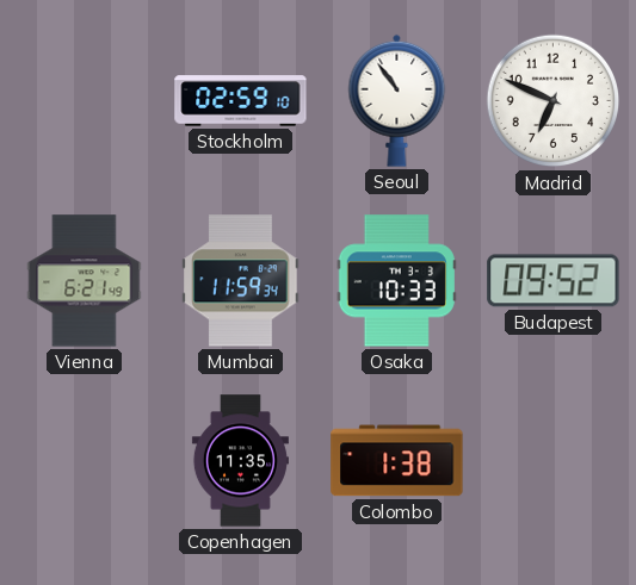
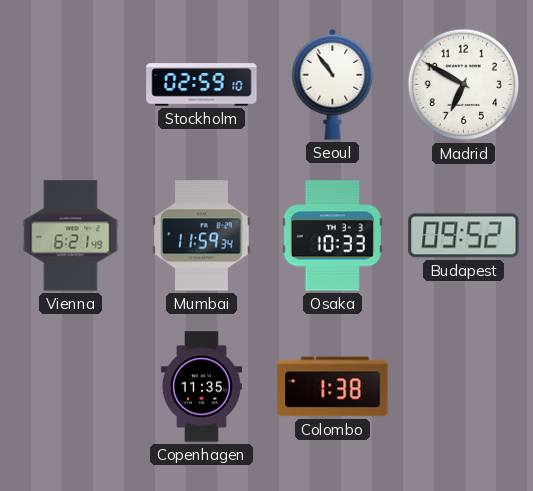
Madrid: 6:49 -> 6:50 (464, 85)
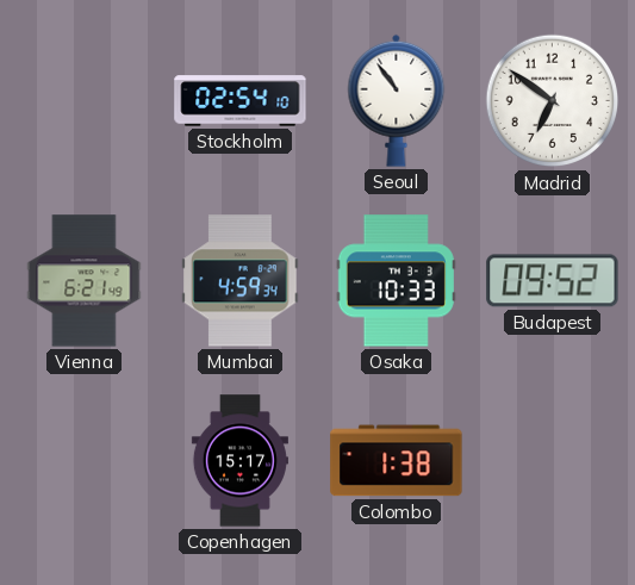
Stockholm: 02:59 -> 02:54 (241, 101)
Madrid: 6:50 -> 6:51 (553, 101)
Mumbai: 11:59 -> 4:59 (241, 281)
Copenhagen: 11:35 -> 15:17 (239, 461)
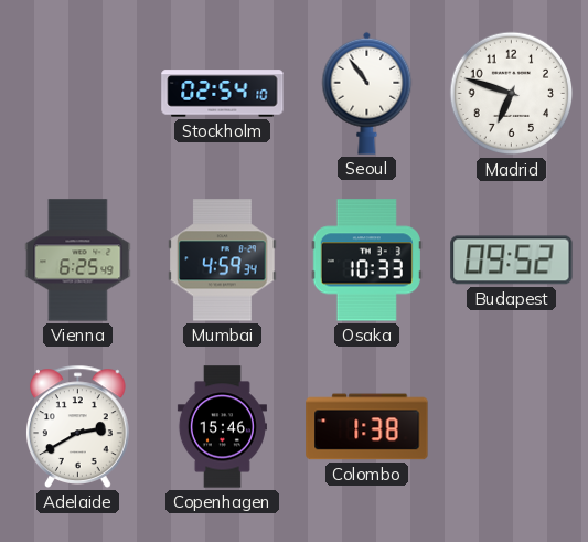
Madrid: 6:51 -> 6:48 (512, 94)
Vienna: 6:21 -> 6:25 (78, 261)
Adelaide: none -> 2:40 (78, 426)
Copenhagen: 15:17 -> 15:46 (222, 427)
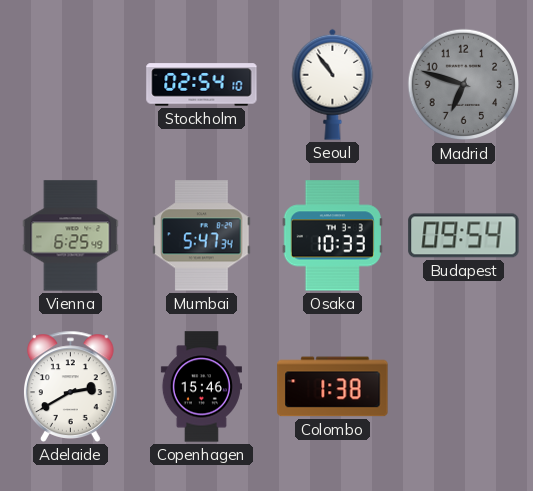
Madrid dial: white -> grey (464, 85)
Mumbai: 4:59 -> 5:47 (202, 236)
Budapest: 09:52 -> 09:54 (464, 236)
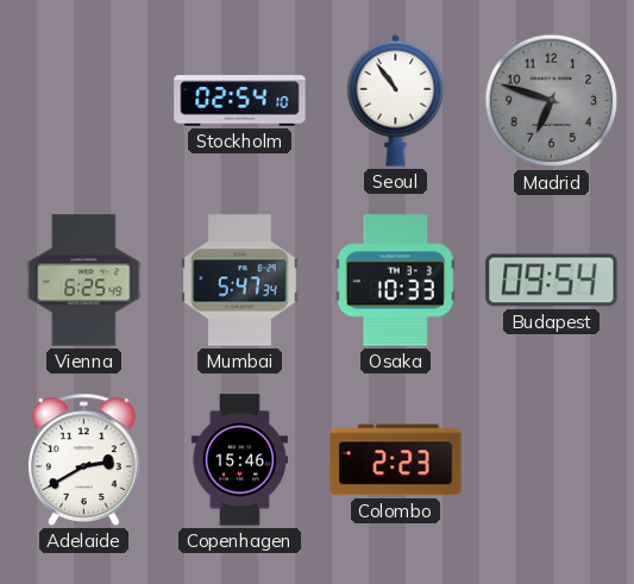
Colombo: 1:38 -> 2:23 (396, 460)
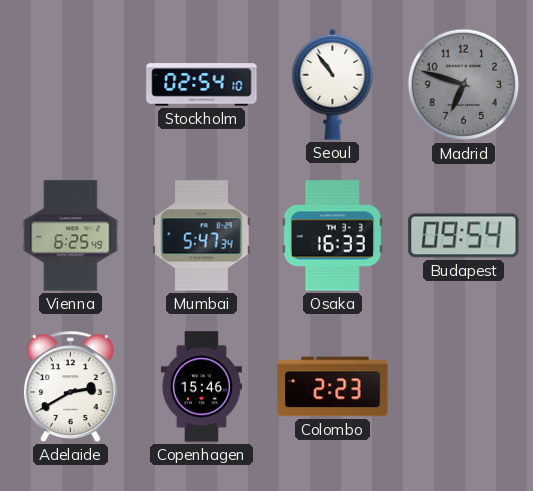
Osaka: 10:33 -> 16:33 (332, 236)
